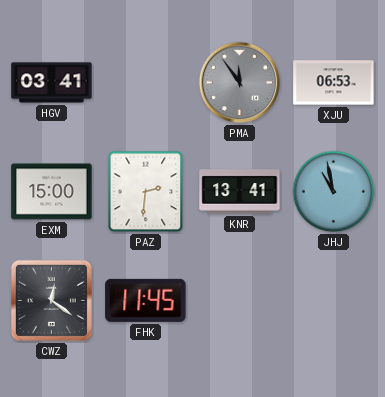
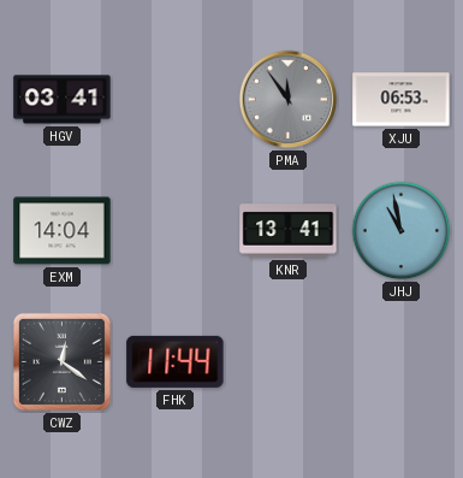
EXM: 15:00 -> 14:04 (63, 231)
PAZ: 2:31 -> none (146, 192)
FHK: 11:45 -> 11:44 (176, 361)
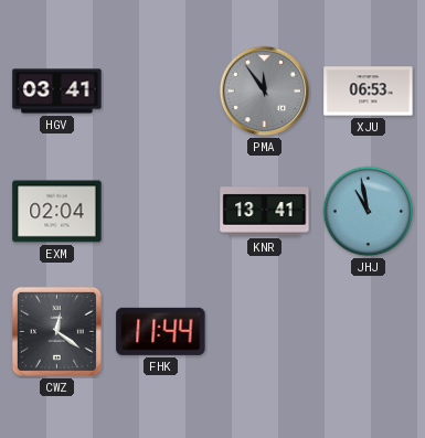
EXM: 14:04 -> 02:04 (57, 212)
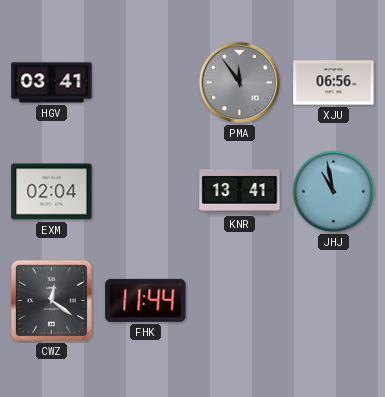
XJU: 06:53 -> 06:56 (334, 83)
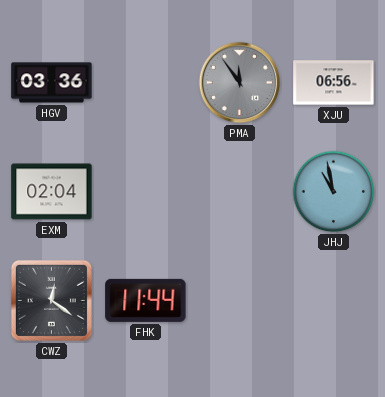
HGV: 03:41 -> 03:36 (52, 83)
KNR: 13:41 -> none (240, 192)
